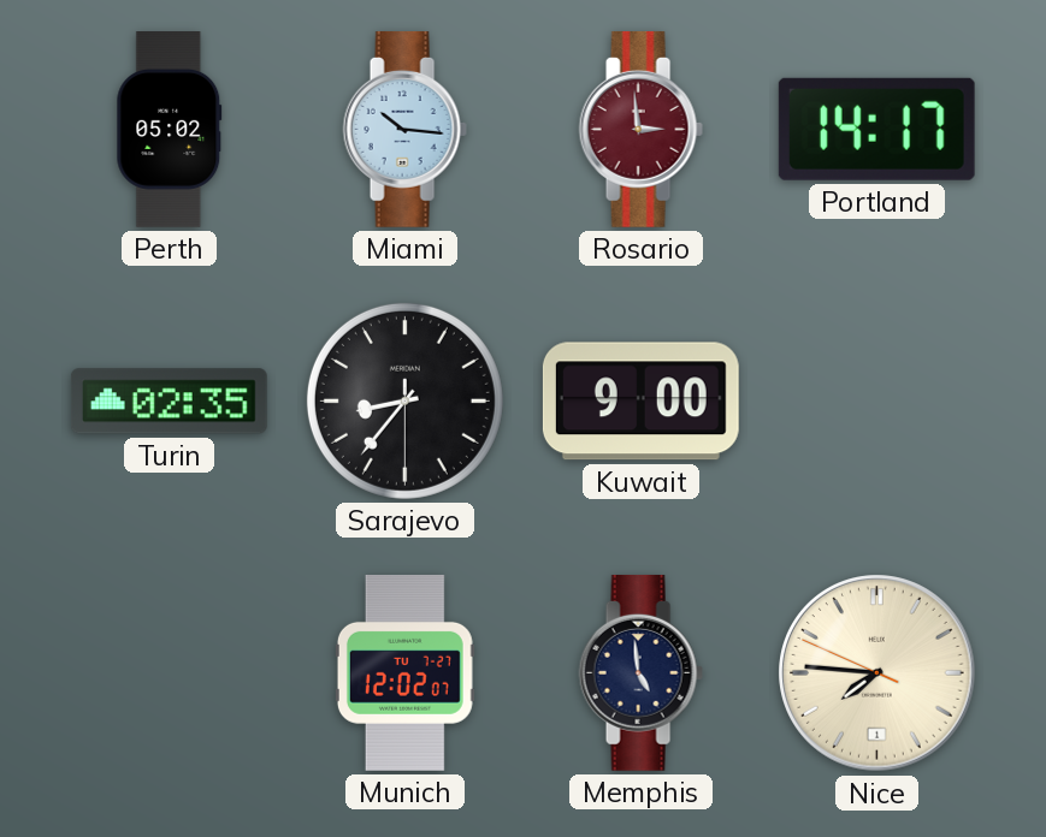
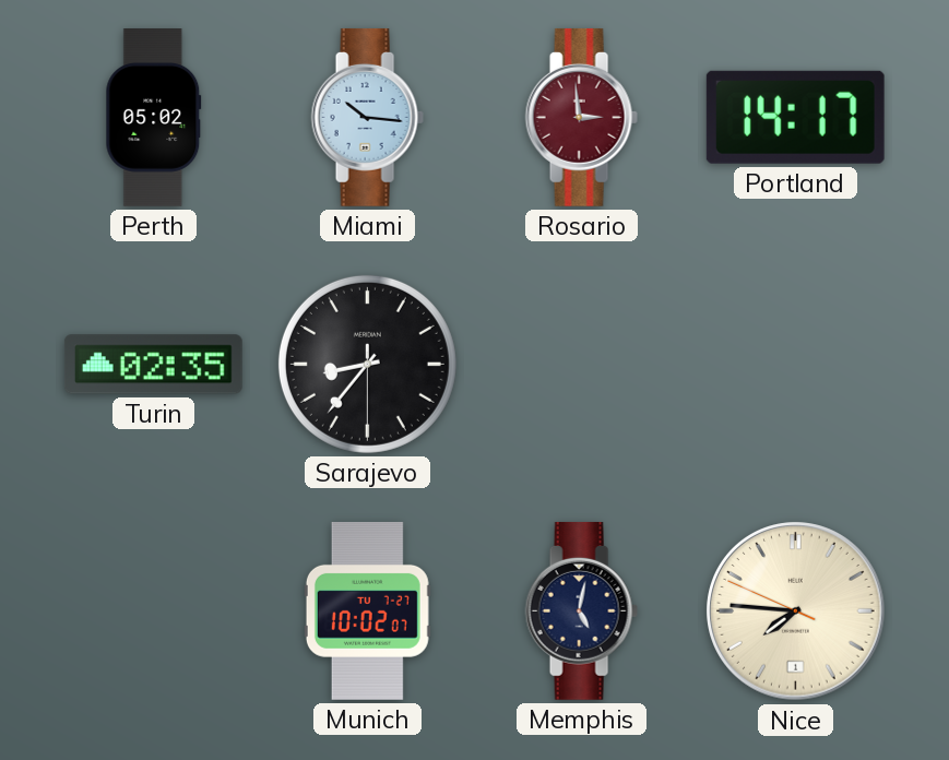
Kuwait: 9:00 -> none (640, 402)
Munich: 12:02 -> 10:02 (367, 610)
Memphis: 4:59 -> 5:02 (581, 610)
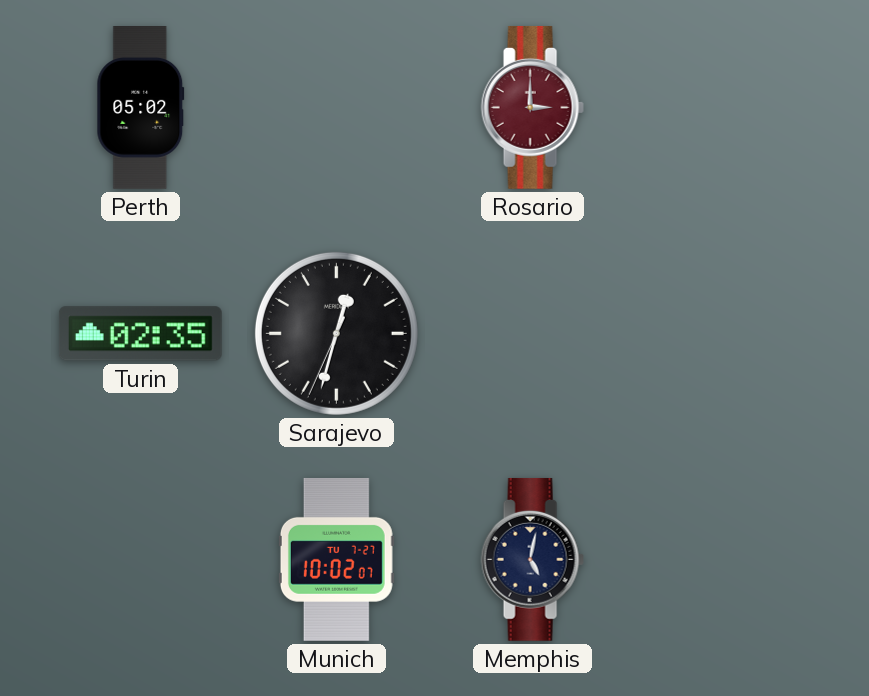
Miami: 10:16 -> none (367, 117)
Rosario: 2:59 -> 3:00 (532, 107)
Portland: 14:17 -> none (795, 117)
Sarajevo: 8:36 -> 12:32 (336, 333)
Nice: 7:45 -> none (796, 611)
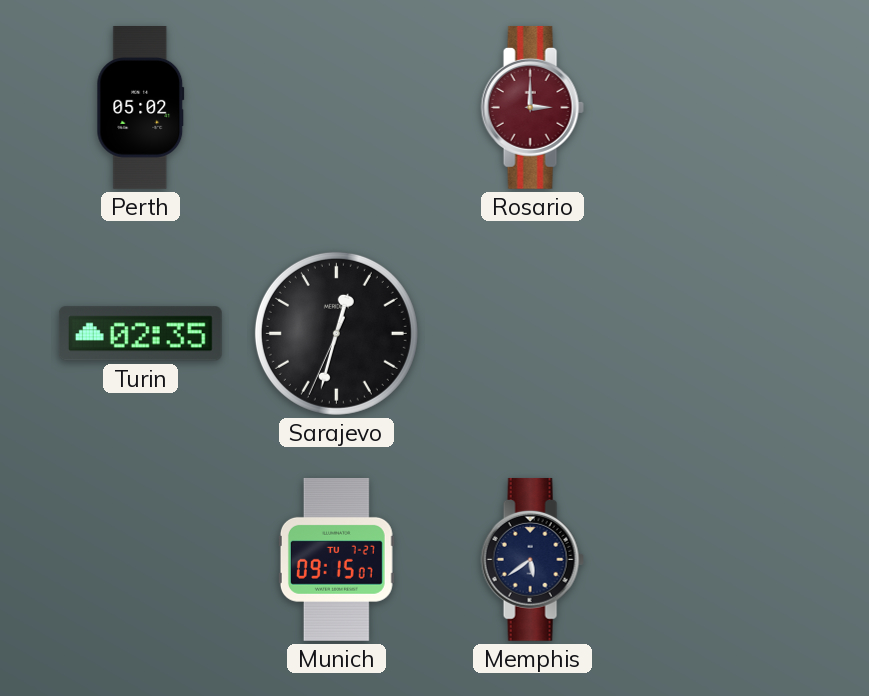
Munich: 10:02 -> 09:15 (336, 559)
Memphis: 5:02 -> 5:39 (532, 559)
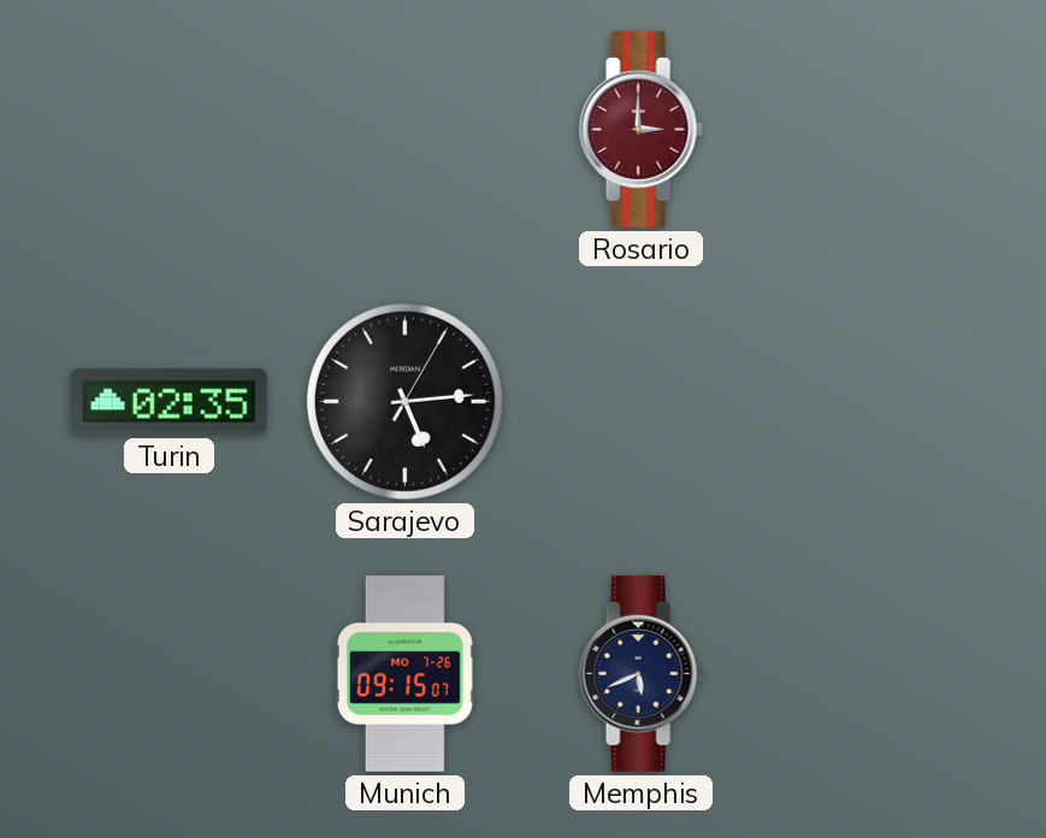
Perth: 05:02 -> none (141, 108)
Sarajevo: 12:32 -> 5:14 (404, 401)
Munich date: TU 7-27 -> MO 7-26 (404, 673)
Memphis: 5:39 -> 5:41 (640, 673)
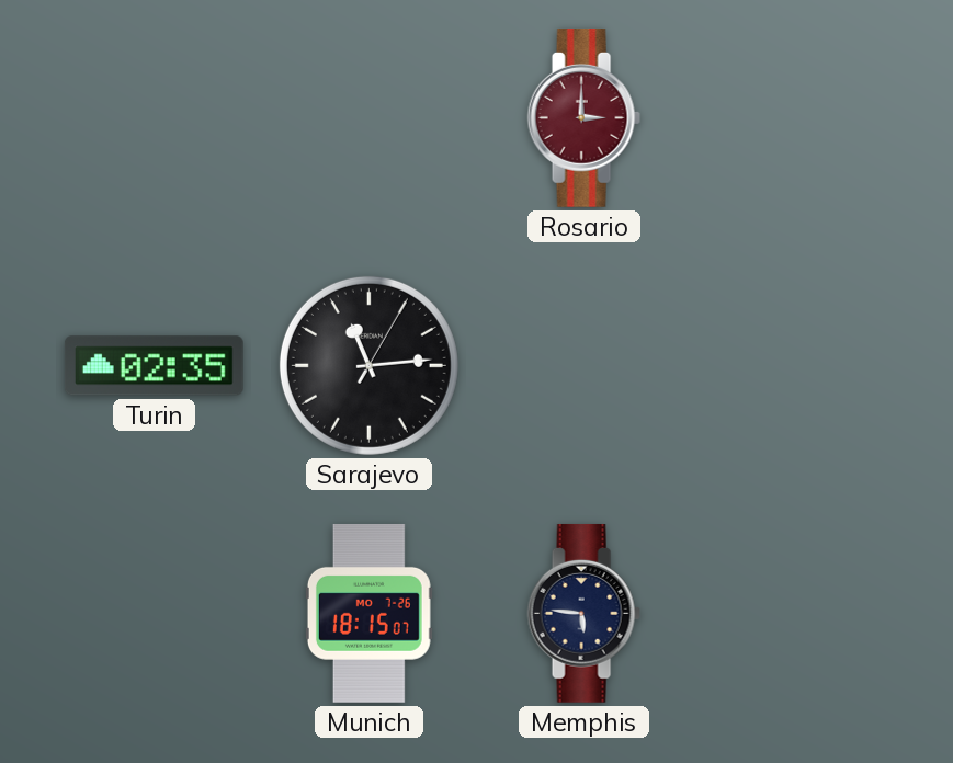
Sarajevo: 5:14 -> 11:14 (368, 365)
Munich: 09:15 -> 18:15 (368, 613)
Memphis: 5:41 -> 5:46 (583, 613)
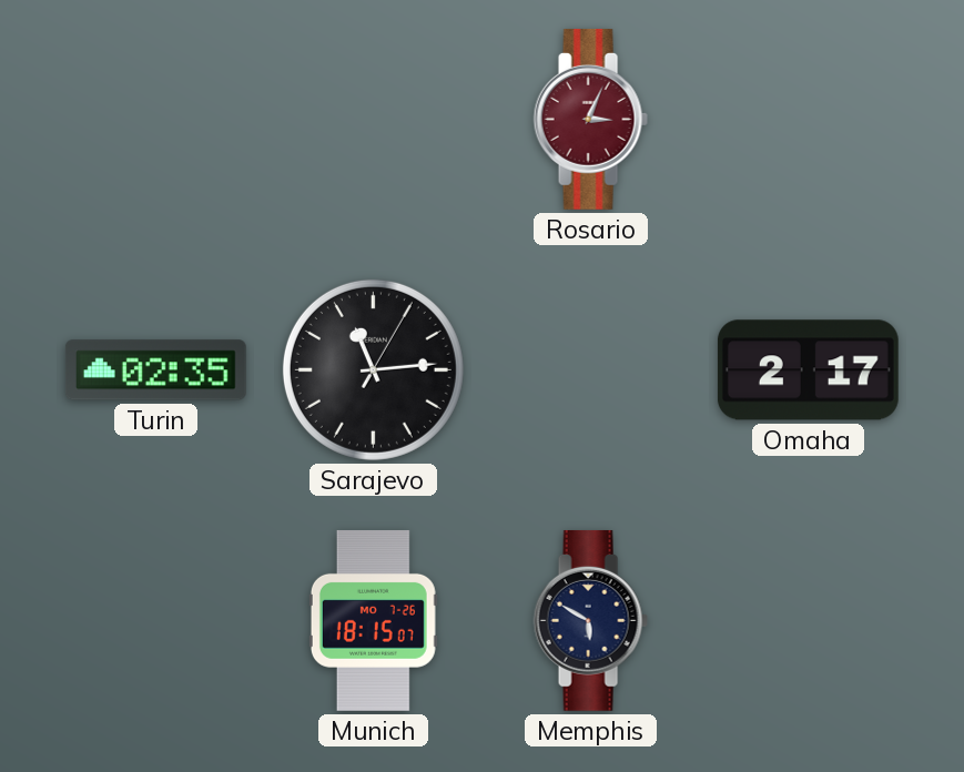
Rosario: 3:00 -> 3:04 (590, 119)
Omaha: none -> 2:17 (808, 370)
Memphis: 5:46 -> 5:50 (590, 620)
